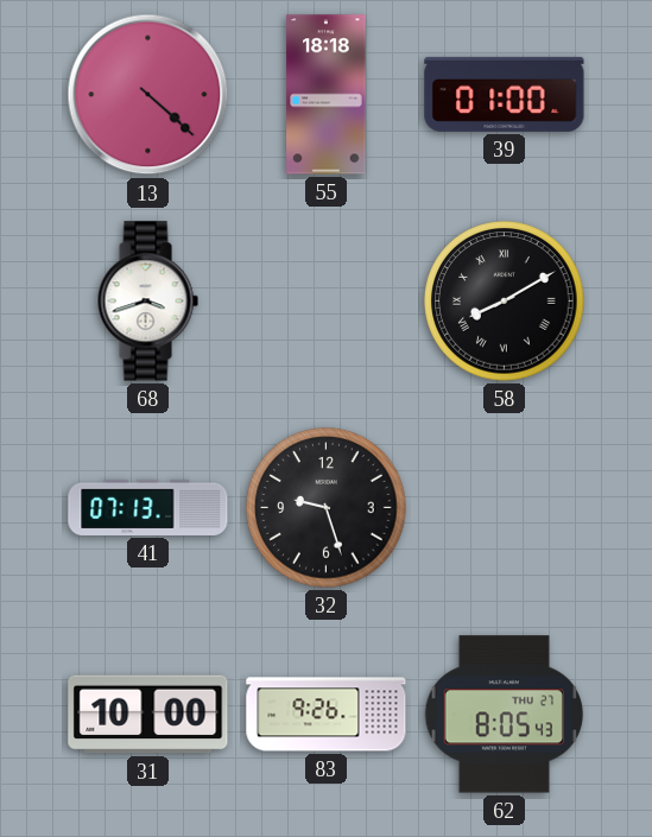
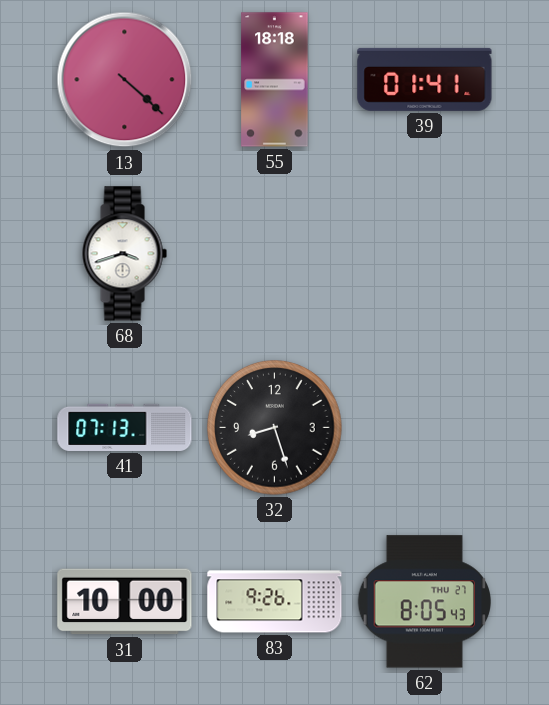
39: 01:00 -> 01:41 (425, 79)
58: 8:10 -> none (505, 302)
32: 9:27 -> 8:27 (275, 428)
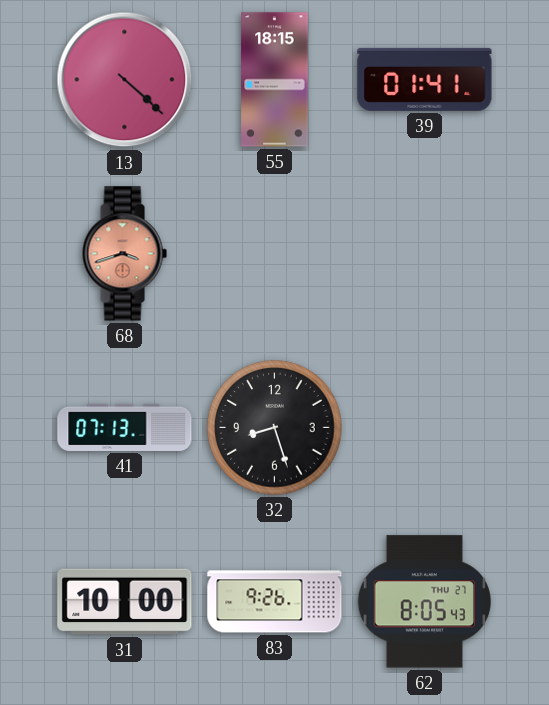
55: 18:18 -> 18:15 (275, 80)
68 dial: white -> salmon (124, 254)
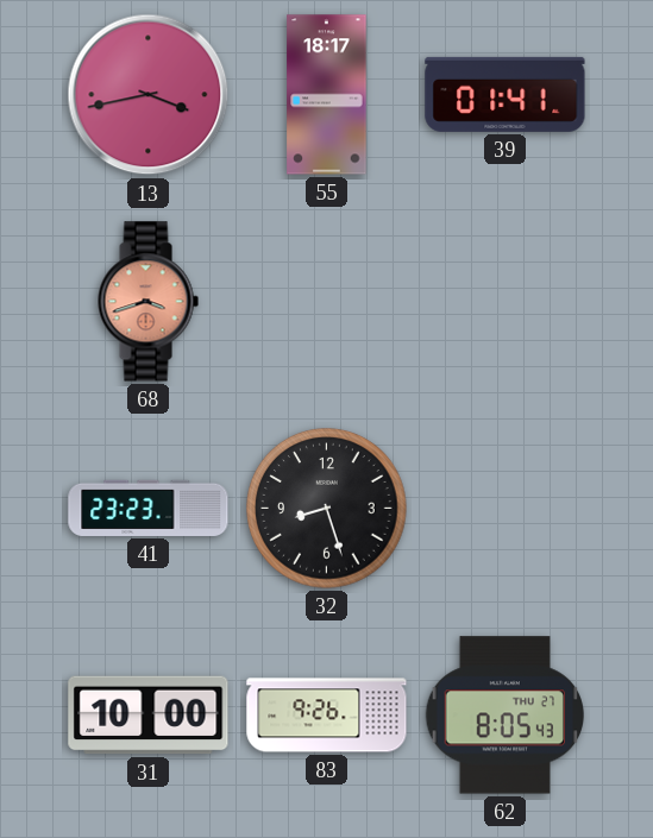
13: 4:22 -> 3:43 (149, 95)
55: 18:15 -> 18:17 (327, 95)
41: 07:13 -> 23:23 (149, 508)
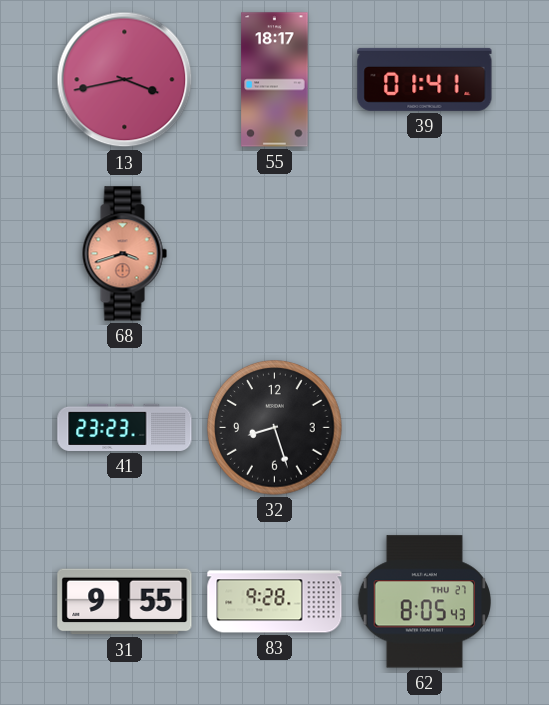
31: 10:00 -> 9:55 (125, 602)
83: 9:26 -> 9:28 (275, 602)
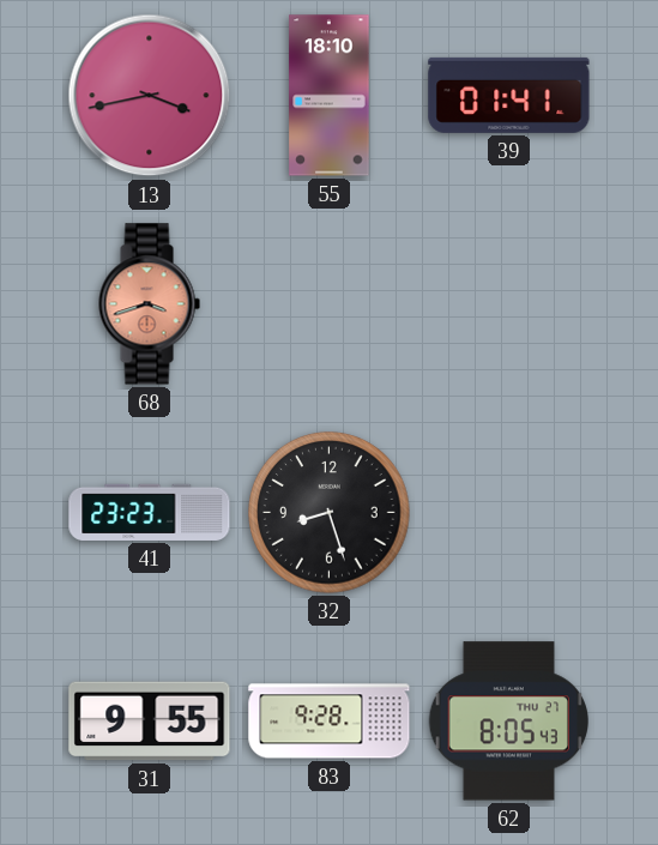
55: 18:17 -> 18:10 (330, 96)
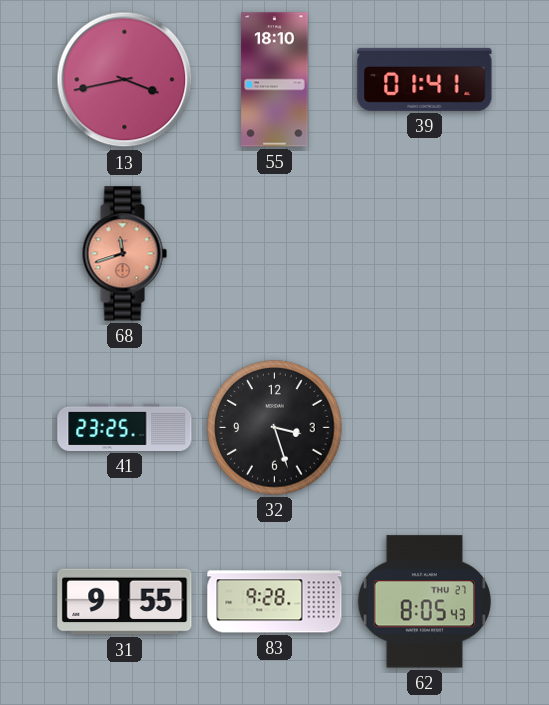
68: 3:42 -> 11:42 (124, 254)
41: 23:23 -> 23:25 (125, 427)
32: 8:27 -> 3:27 (275, 428)
